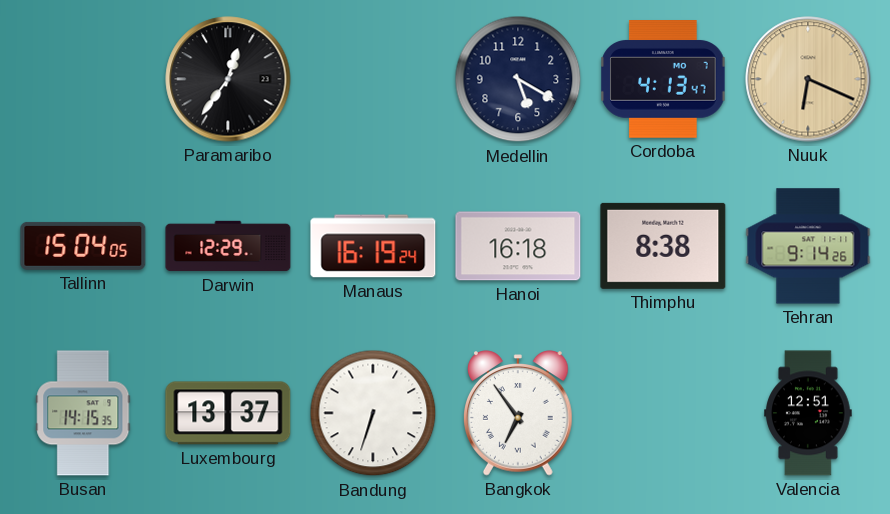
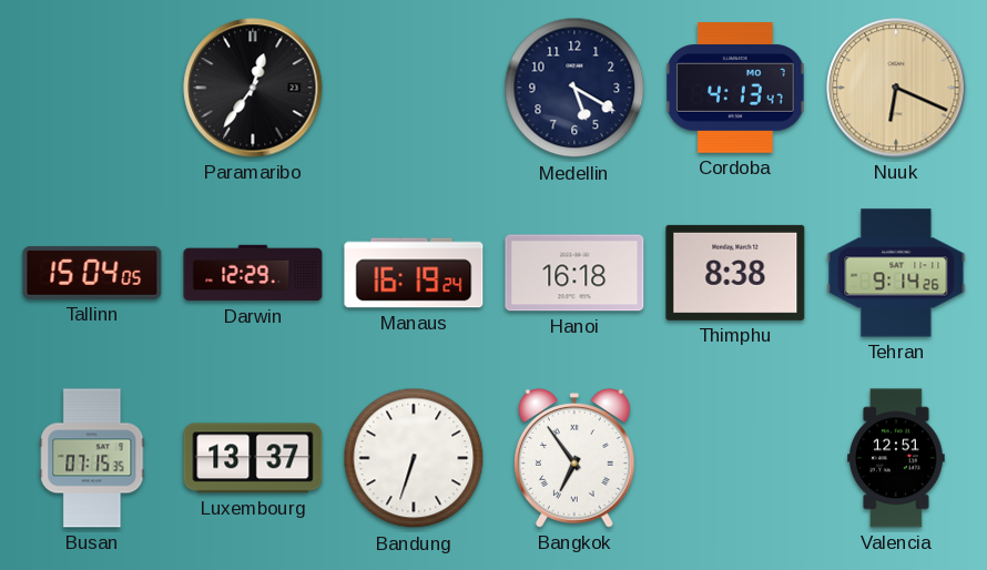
Busan: 14:15 -> 07:15 (92, 458)
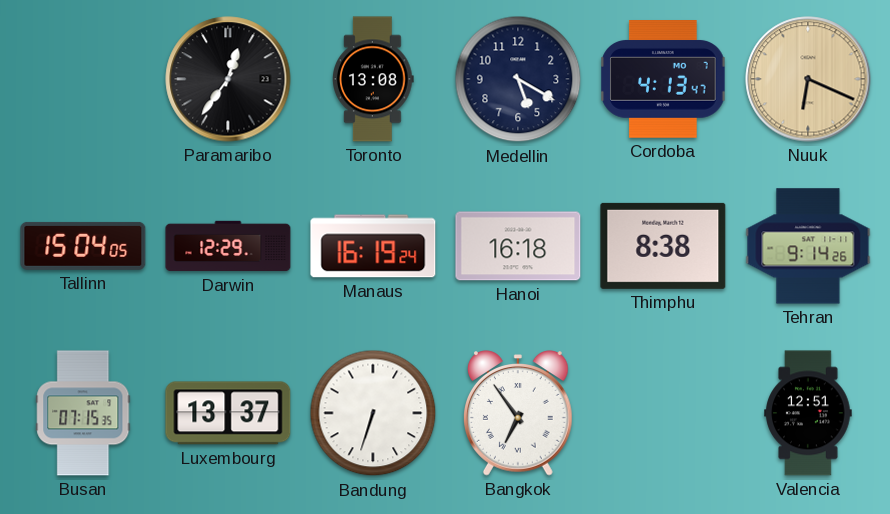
Toronto: none -> 13:08 (374, 79)
